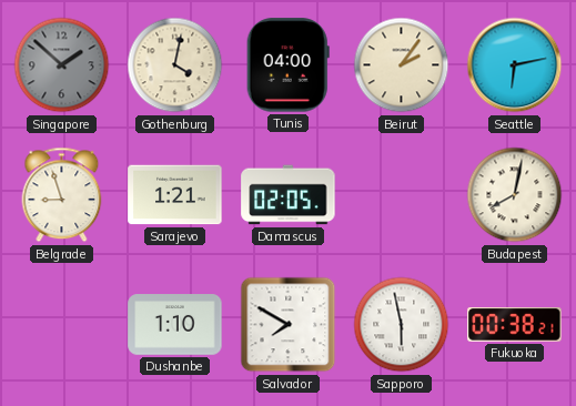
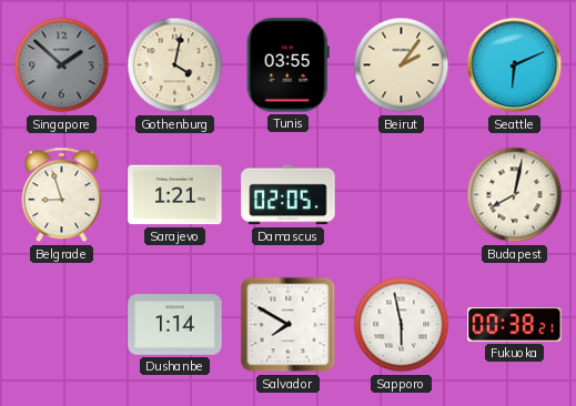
Tunis: 04:00 -> 03:55 (287, 65)
Seattle: 6:13 -> 6:11 (515, 65)
Dushanbe: 1:10 -> 1:14 (175, 325)
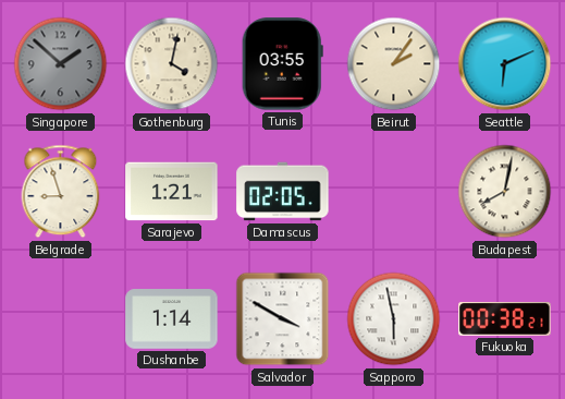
Salvador: 7:50 -> 3:50 (283, 319)
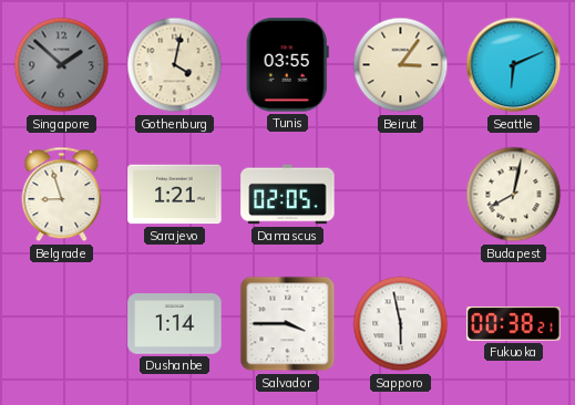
Beirut: 2:06 -> 3:06 (401, 65)
Salvador: 3:50 -> 3:45 (288, 324)
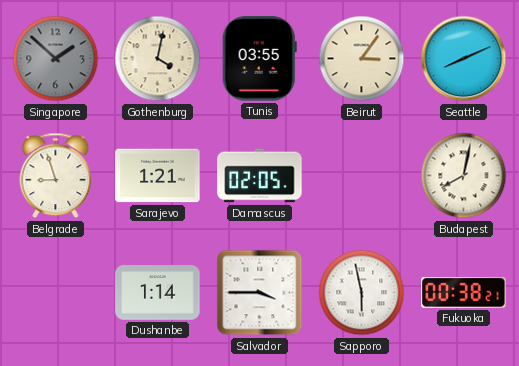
Seattle: 6:11 -> 8:11 (464, 59)
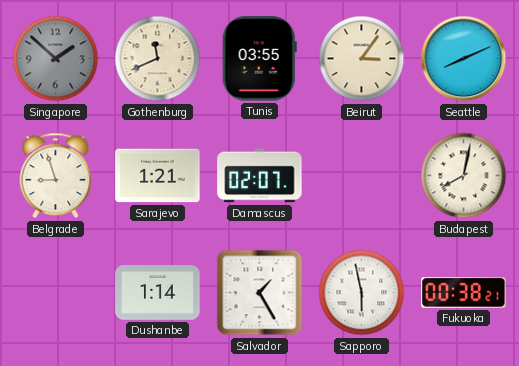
Gothenburg: 4:02 -> 11:41 (158, 59)
Damascus: 02:05 -> 02:07 (260, 176)
Salvador: 3:45 -> 1:25 (260, 293)
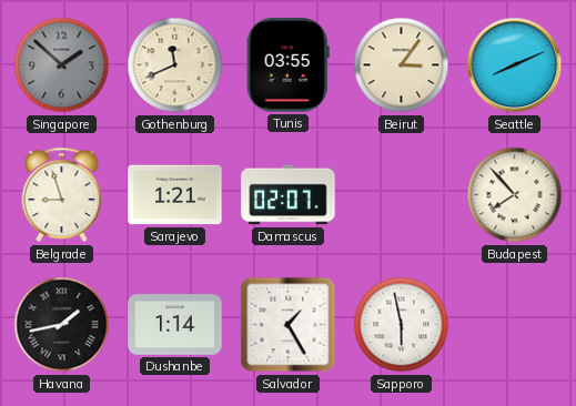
Budapest: 8:02 -> 7:53 (515, 195)
Havana: none -> 1:43 (62, 325)
Fukuoka: 00:38 -> none (464, 293)
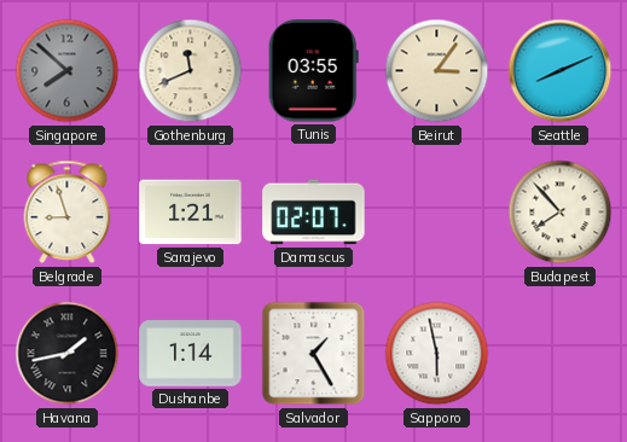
Singapore: 1:52 -> 7:52 (68, 71)
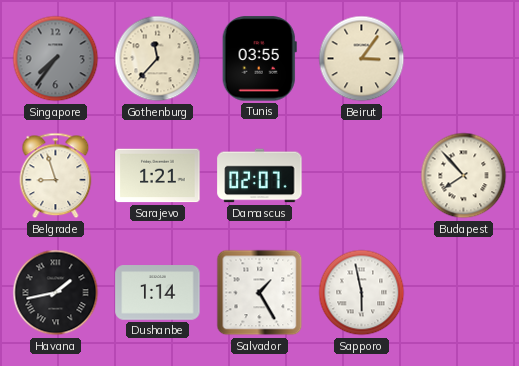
Singapore: 7:52 -> 7:36 (56, 59)
Gothenburg: 11:41 -> 11:37 (158, 59)
Seattle: 8:11 -> none (561, 71)
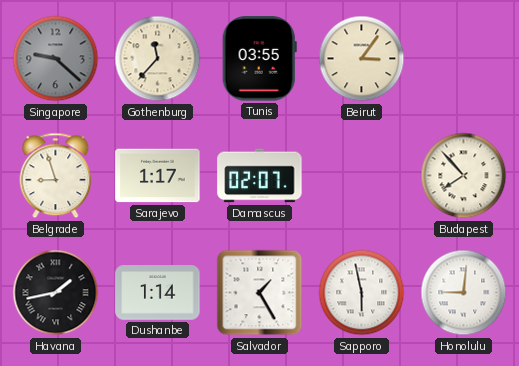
Singapore: 7:36 -> 9:22 (56, 59)
Sarajevo: 1:21 -> 1:17 (158, 176)
Honolulu: none -> 9:01 (464, 293)
